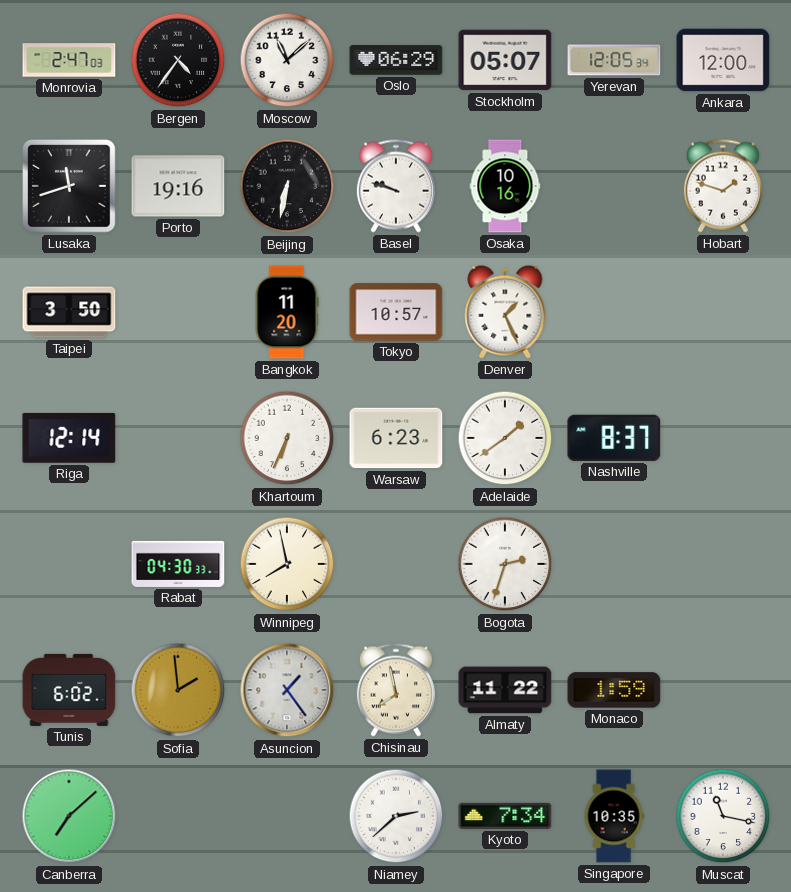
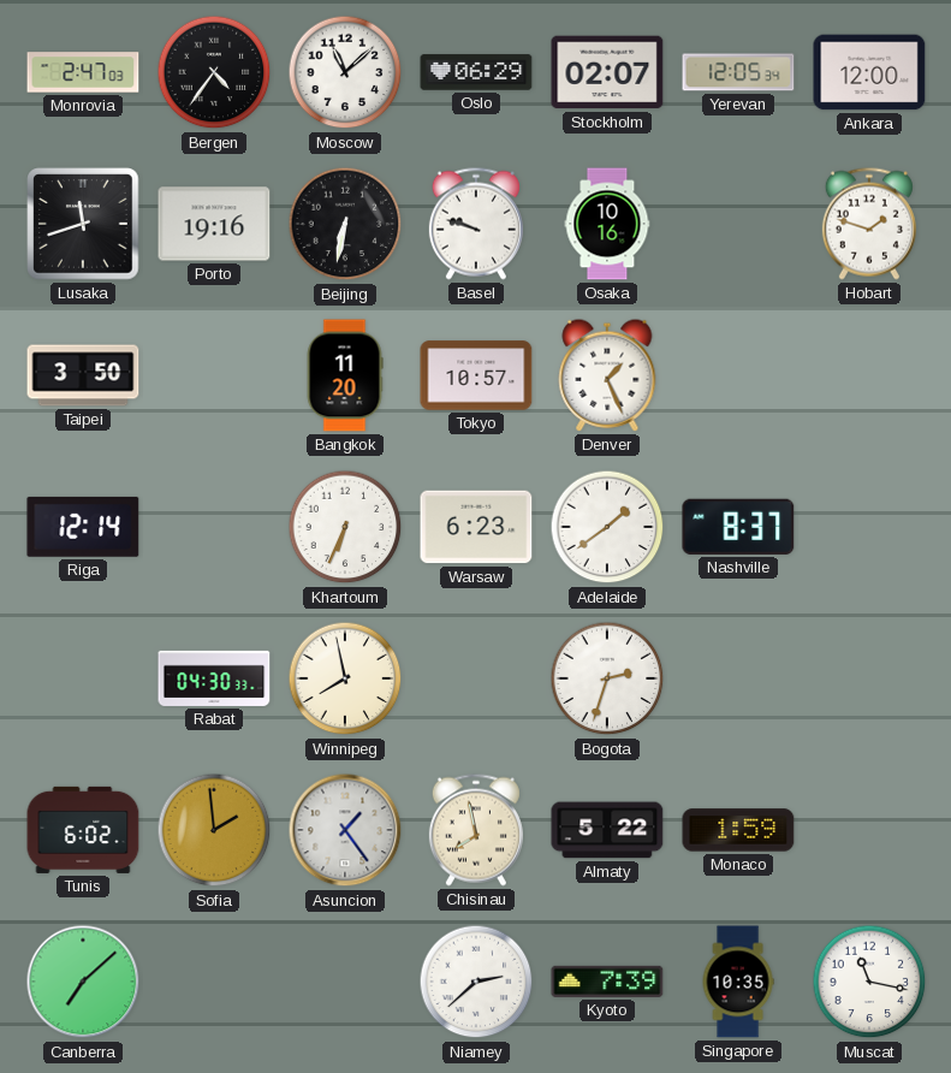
Stockholm: 05:07 -> 02:07 (607, 72)
Almaty: 11:22 -> 5:22 (607, 830)
Kyoto: 7:34 -> 7:39 (607, 982)
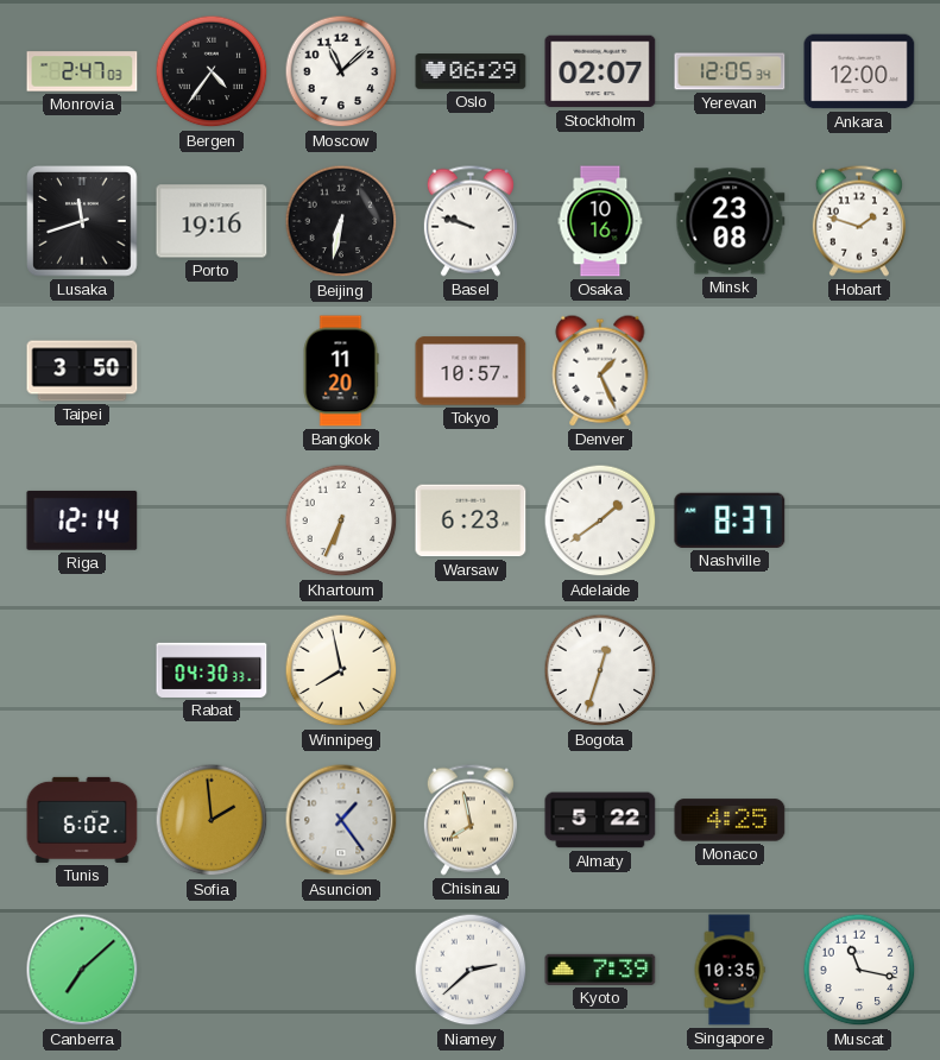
Minsk: none -> 23:08 (730, 221)
Bogota: 2:33 -> 12:33 (600, 670)
Monaco: 1:59 -> 4:25 (730, 820)
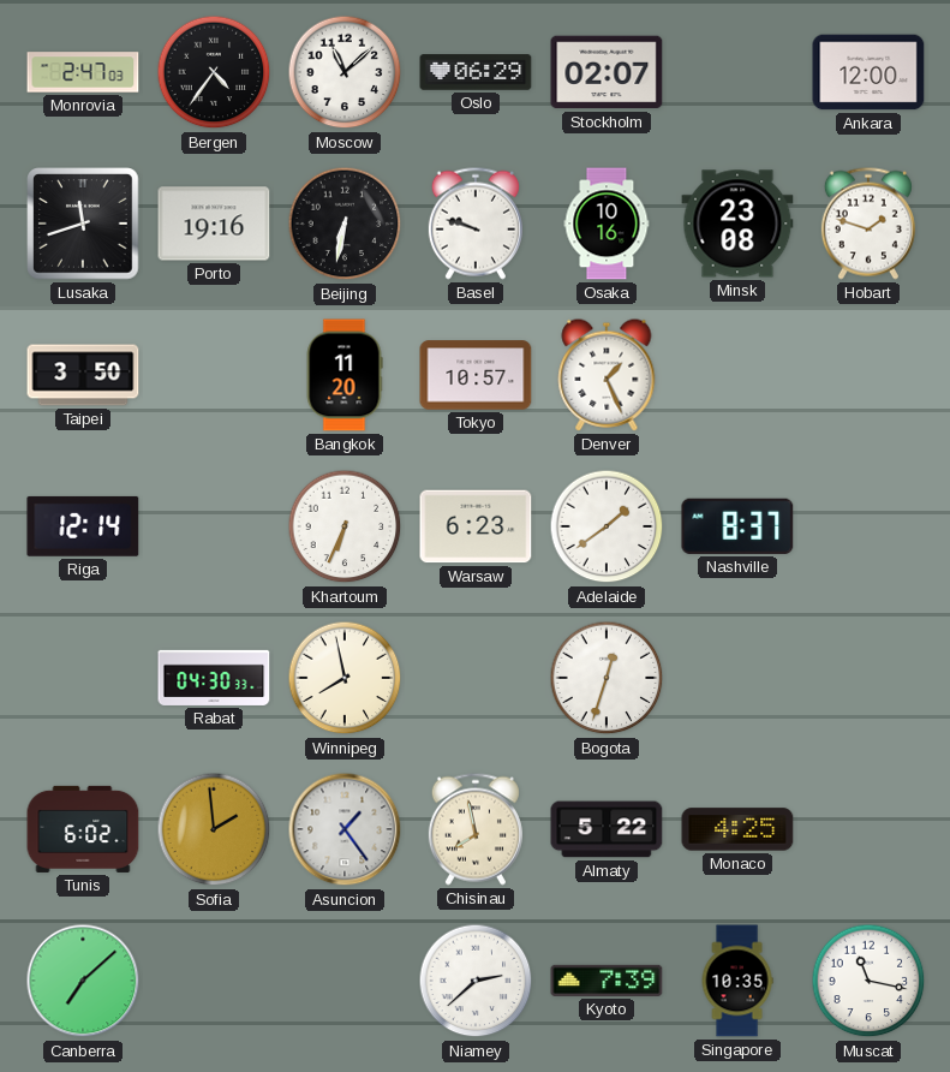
Yerevan: 12:05 -> none (730, 71)
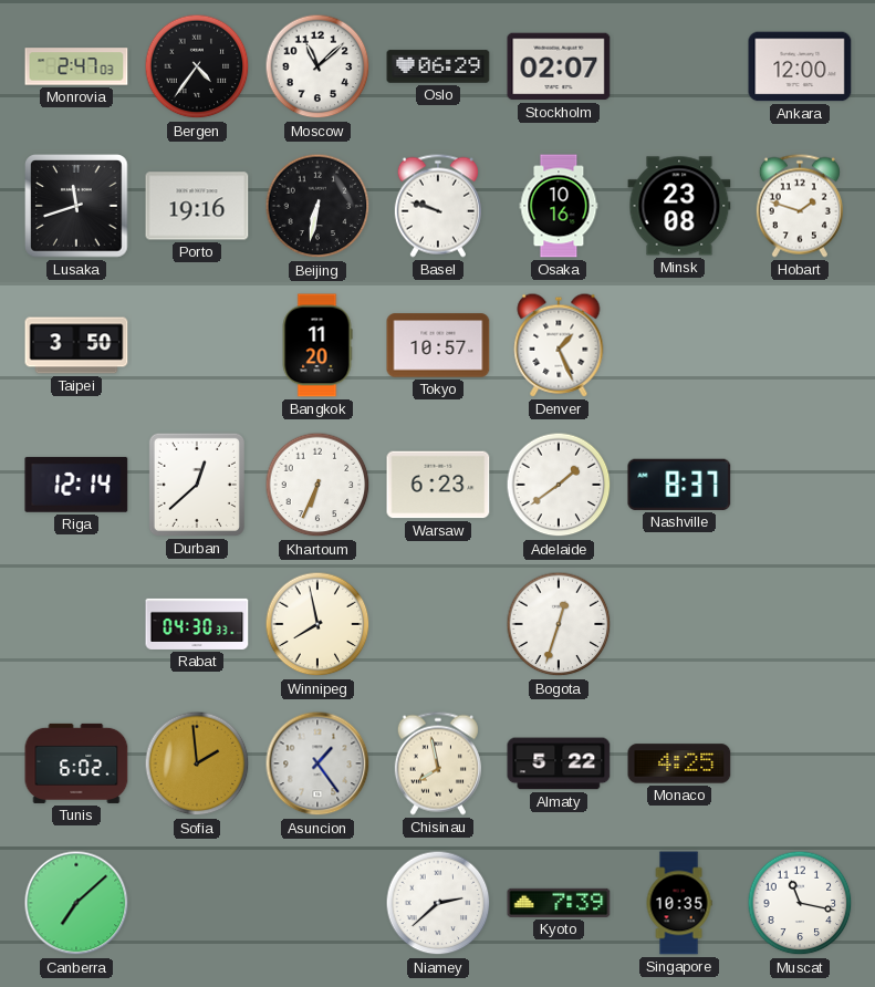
Durban: none -> 12:38 (197, 485)
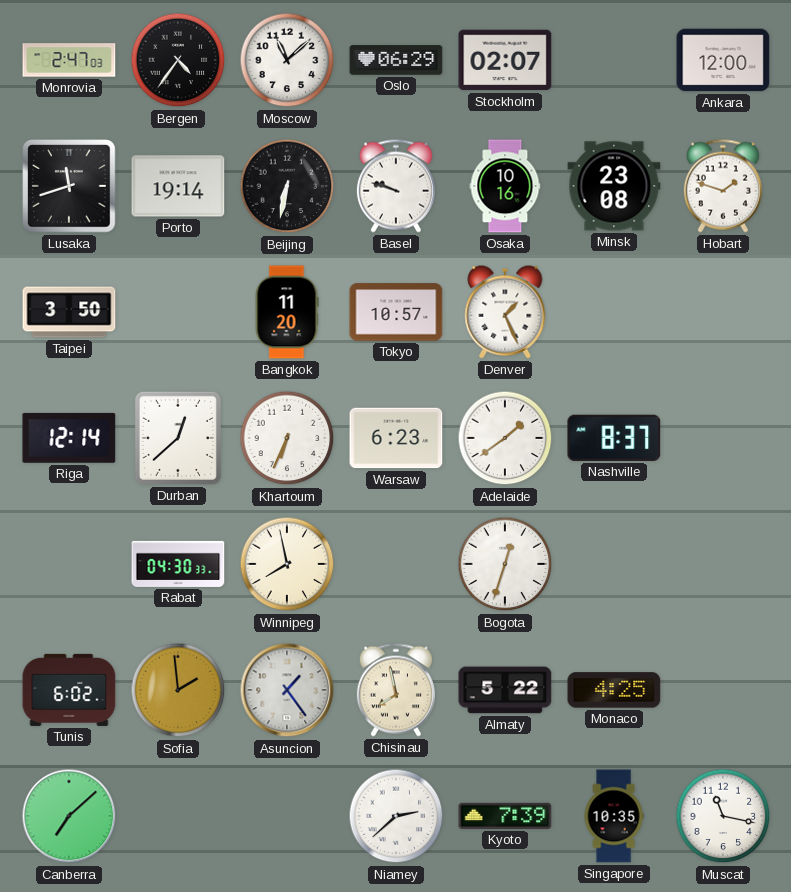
Porto: 19:16 -> 19:14 (178, 186)
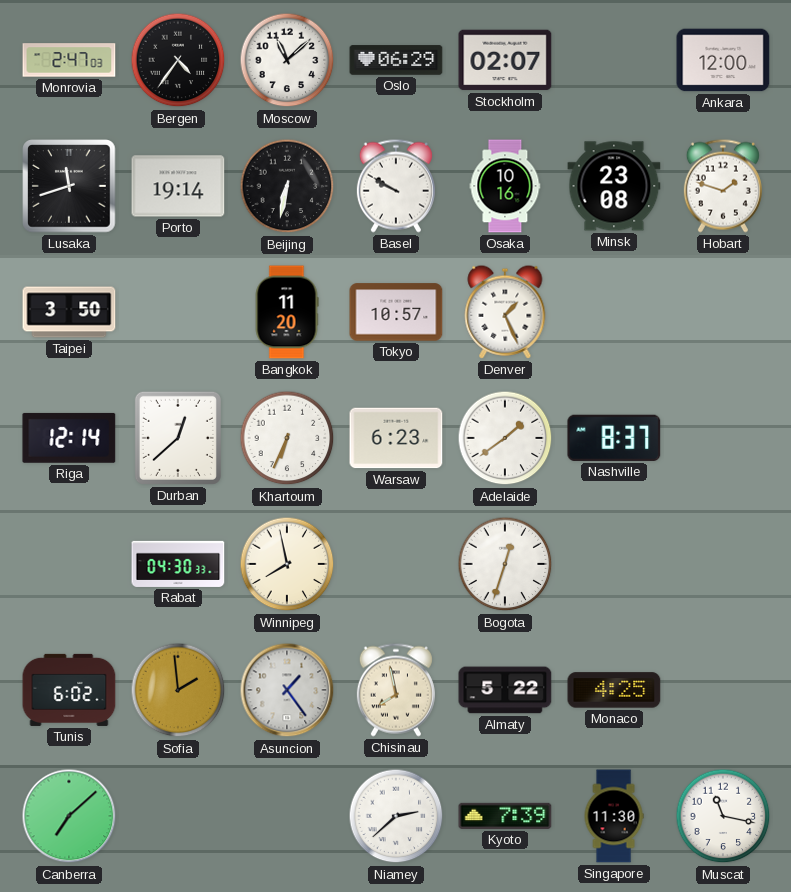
Basel: 9:48 -> 9:50 (396, 186)
Singapore: 10:35 -> 11:30 (614, 816)
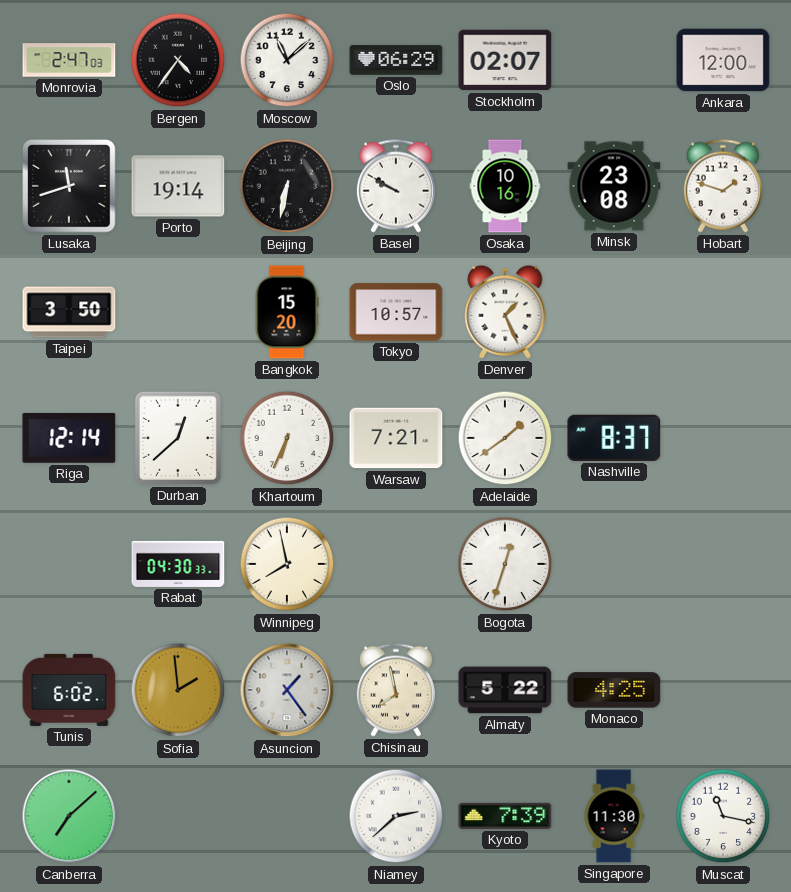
Bangkok: 11:20 -> 15:20 (287, 312)
Warsaw: 6:23 -> 7:21 (396, 438)
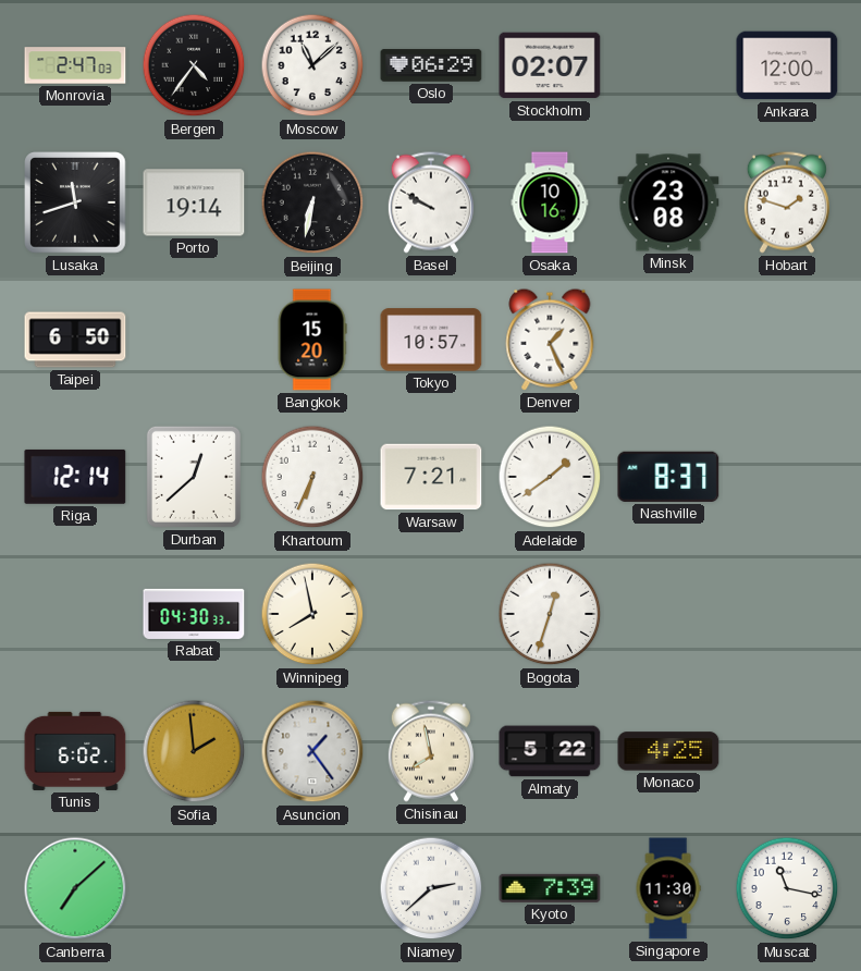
Taipei: 3:50 -> 6:50 (75, 340)
